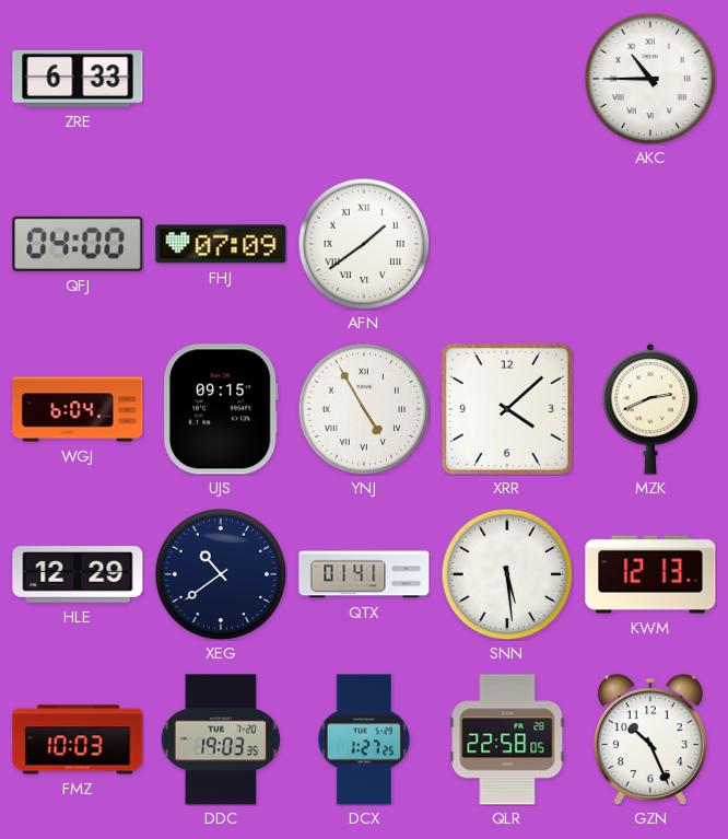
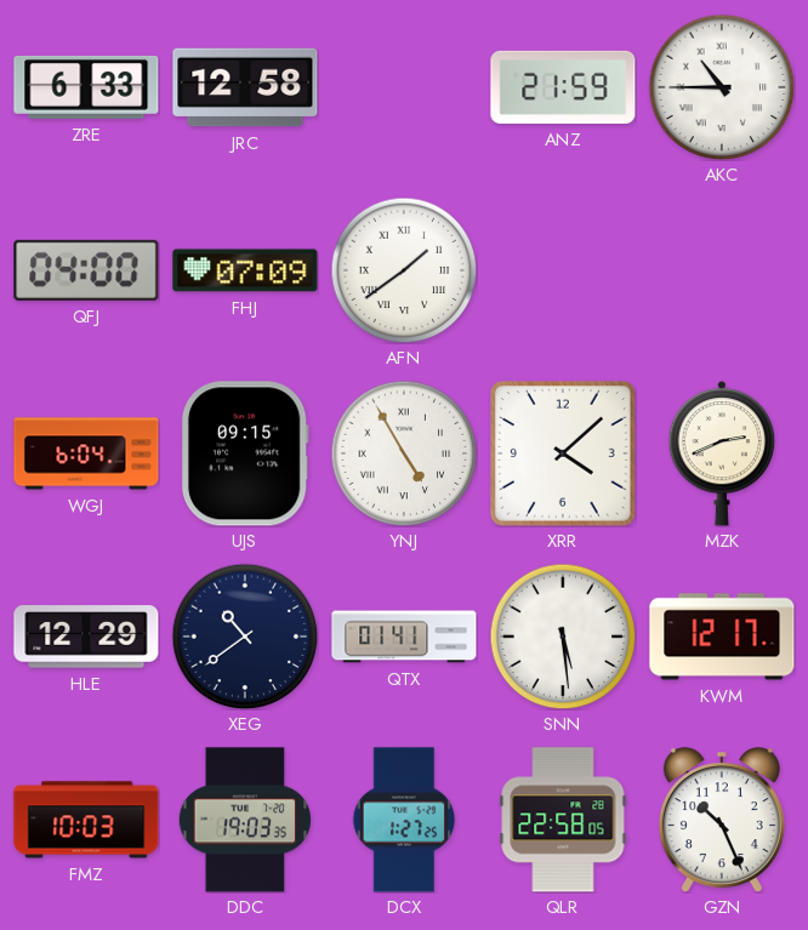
JRC: none -> 12:58 (245, 87)
ANZ: none -> 21:59 (563, 87)
KWM: 12:13 -> 12:17 (722, 637)
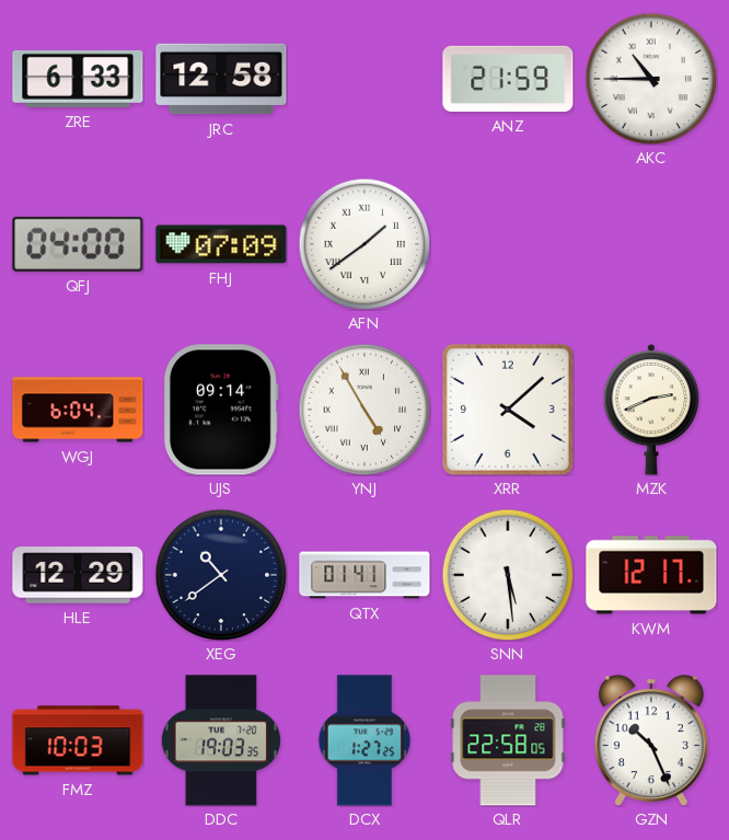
UJS: 09:15 -> 09:14 (221, 410)
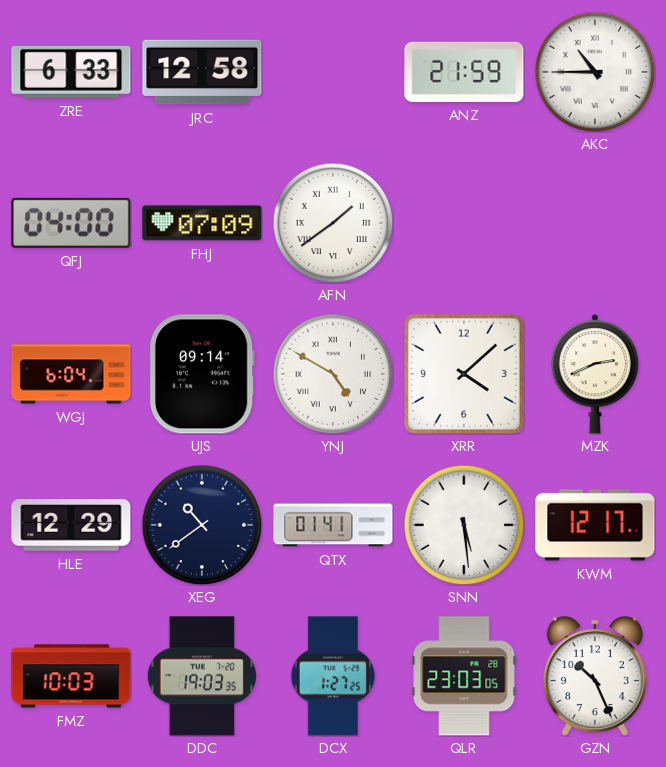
YNJ: 4:55 -> 4:50 (333, 374)
QLR: 22:58 -> 23:03 (464, 676)
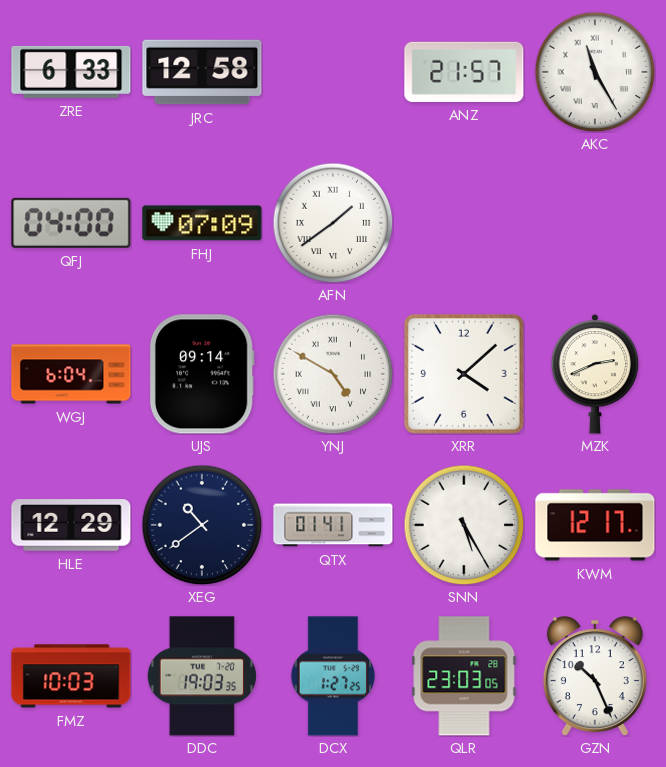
ANZ: 21:59 -> 21:57 (464, 72)
AKC: 10:45 -> 11:25 (595, 72)
SNN: 5:29 -> 5:25 (464, 525)
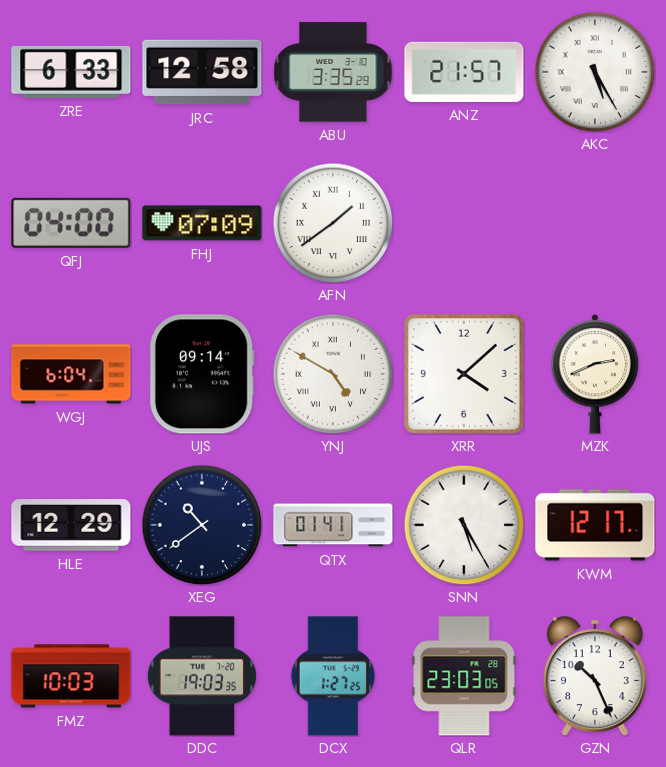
ABU: none -> 3:35 (333, 72)
AKC: 11:25 -> 5:25 (595, 72)
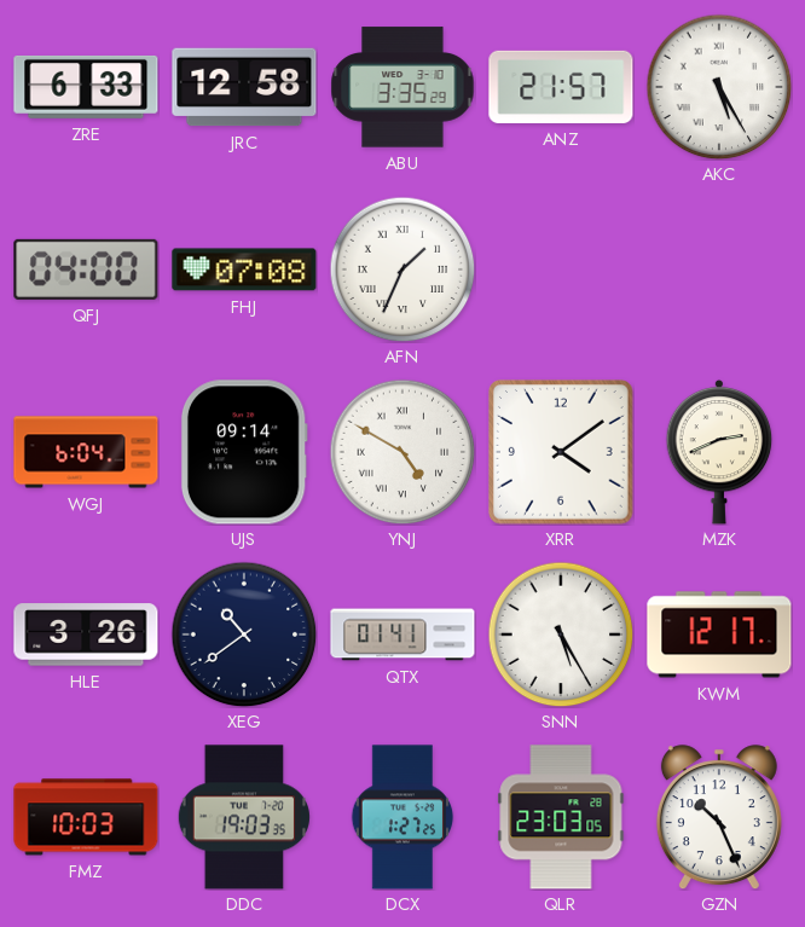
FHJ: 07:09 -> 07:08 (244, 270)
AFN: 1:39 -> 1:34 (402, 270)
XRR: 4:08 -> 4:09 (562, 453)
HLE: 12:29 -> 3:26 (86, 635)
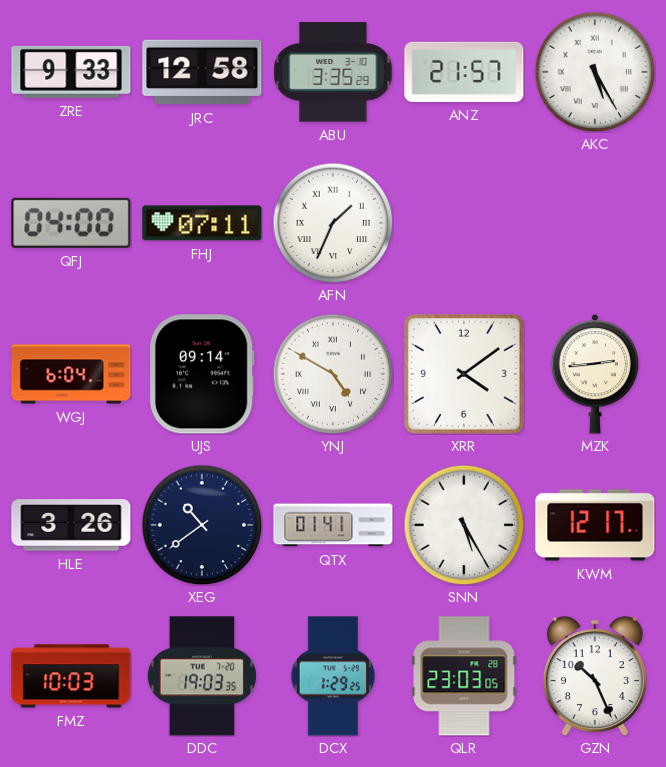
ZRE: 6:33 -> 9:33 (71, 72)
FHJ: 07:08 -> 07:11 (202, 223)
MZK: 2:41 -> 2:44 (595, 374)
DCX: 1:27 -> 1:29 (333, 676)
